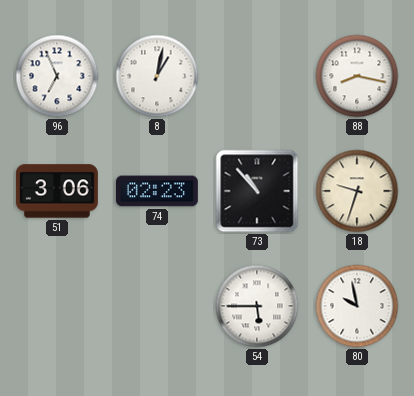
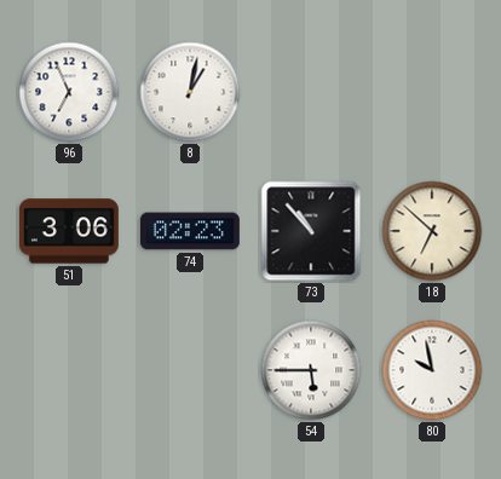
88: 8:17 -> none (357, 76)
18: 9:33 -> 6:52 (432, 231)
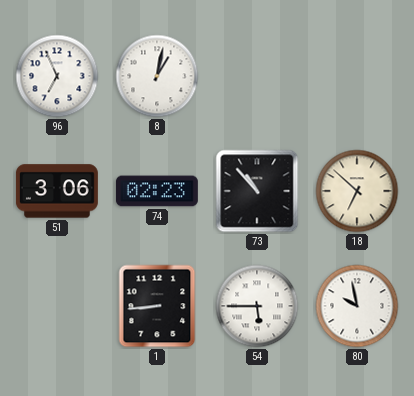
1: none -> 8:44 (157, 306)
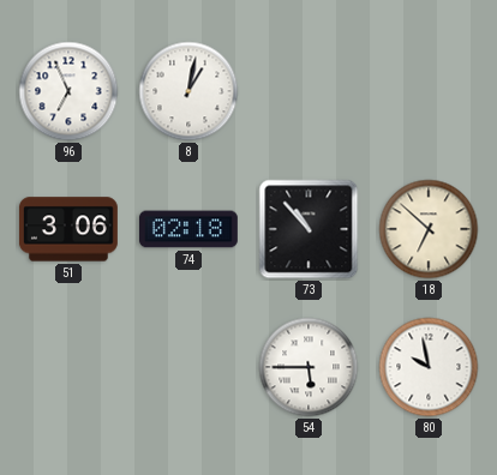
74: 02:23 -> 02:18 (188, 229)
1: 8:44 -> none (157, 306)
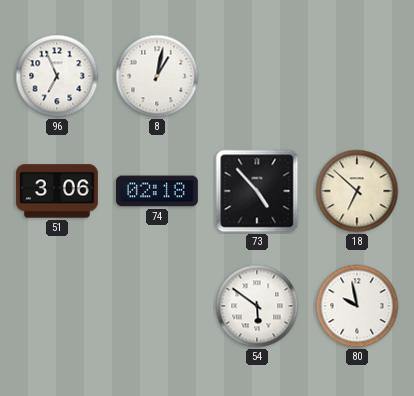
73: 10:53 -> 4:53 (257, 191)
54: 5:45 -> 5:51 (257, 306)
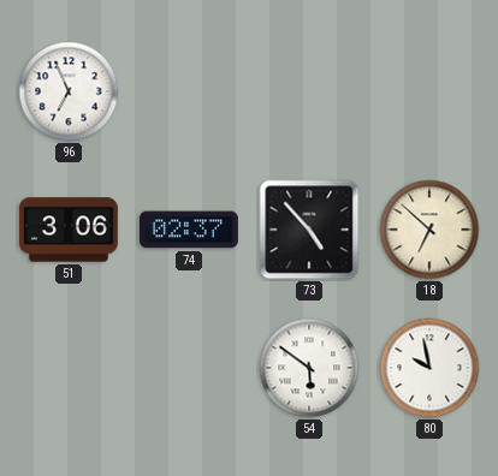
8: 1:02 -> none (157, 76)
74: 02:18 -> 02:37 (189, 230)
